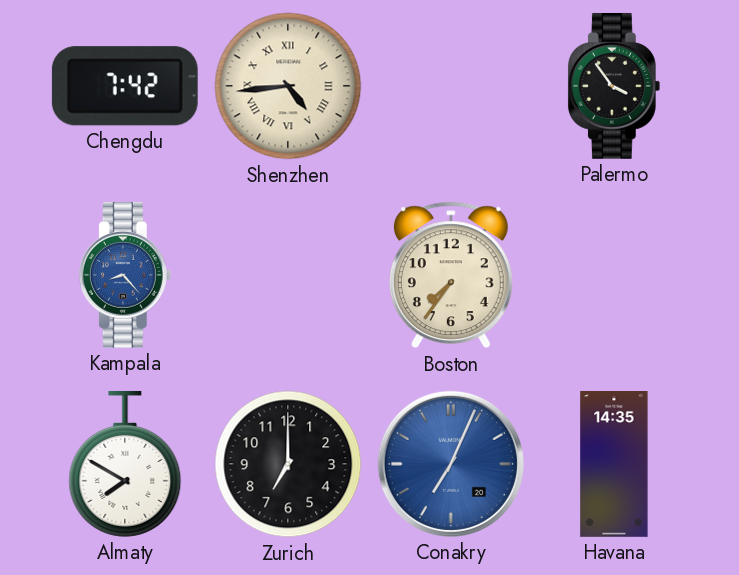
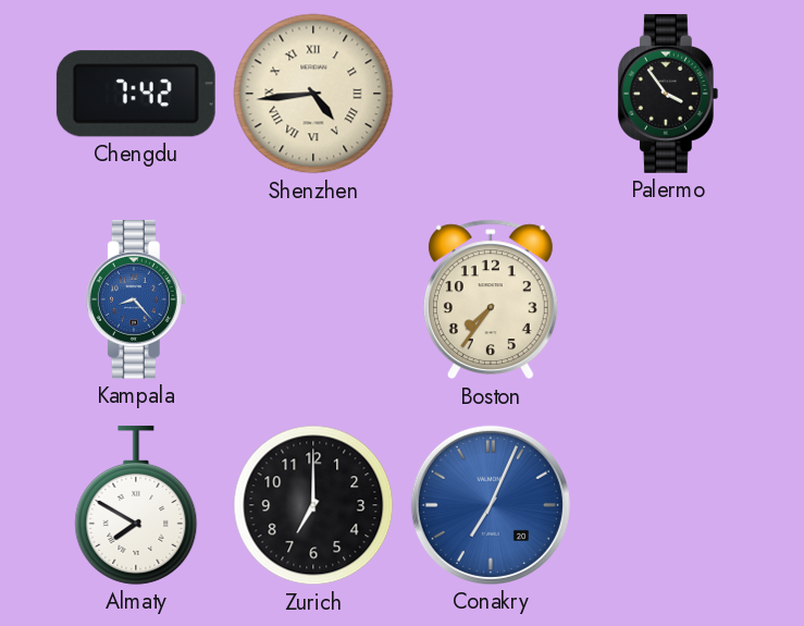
Havana: 14:35 -> none (614, 465)
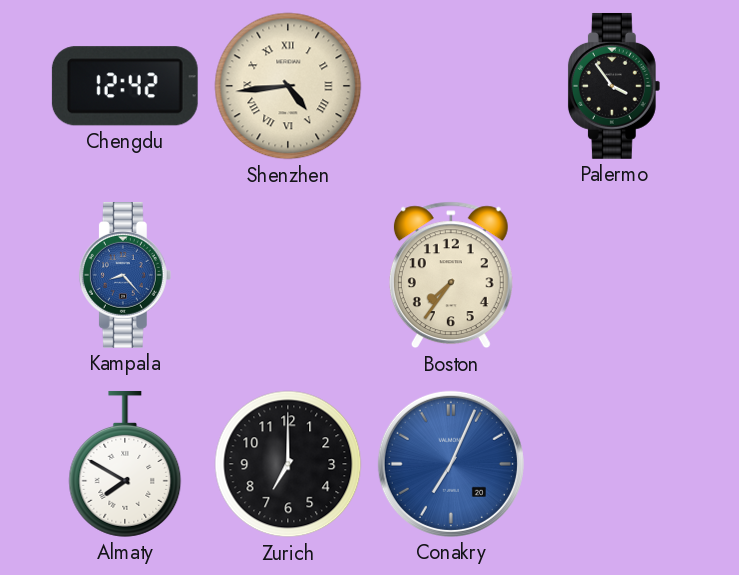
Chengdu: 7:42 -> 12:42 (125, 86)
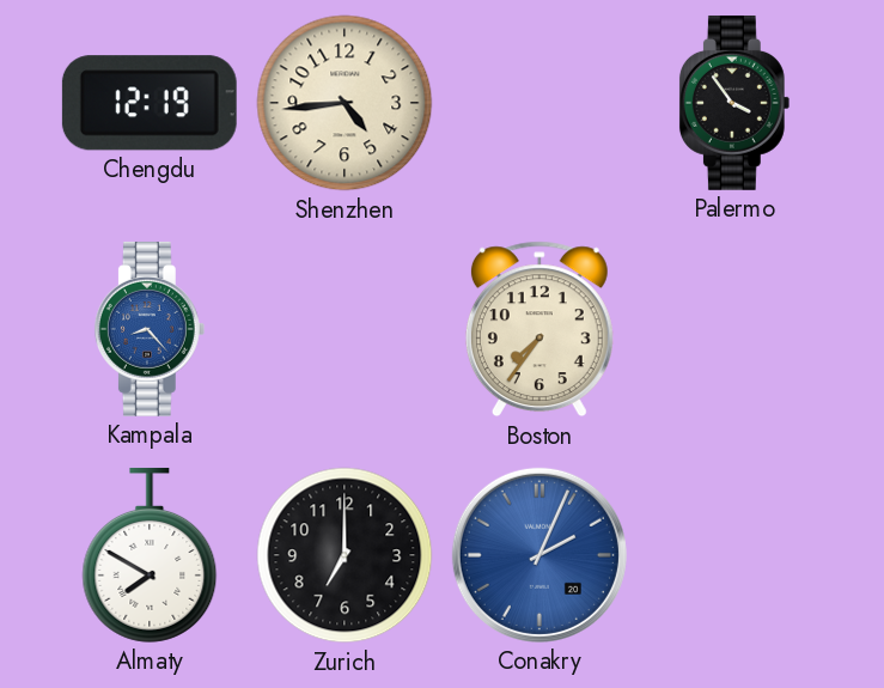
Chengdu: 12:42 -> 12:19 (150, 103)
Shenzhen numerals: Roman -> Arabic (345, 103)
Conakry: 7:04 -> 2:04 (539, 555)
